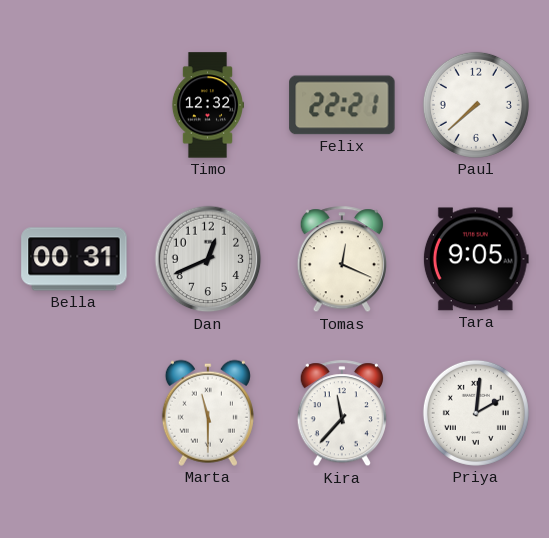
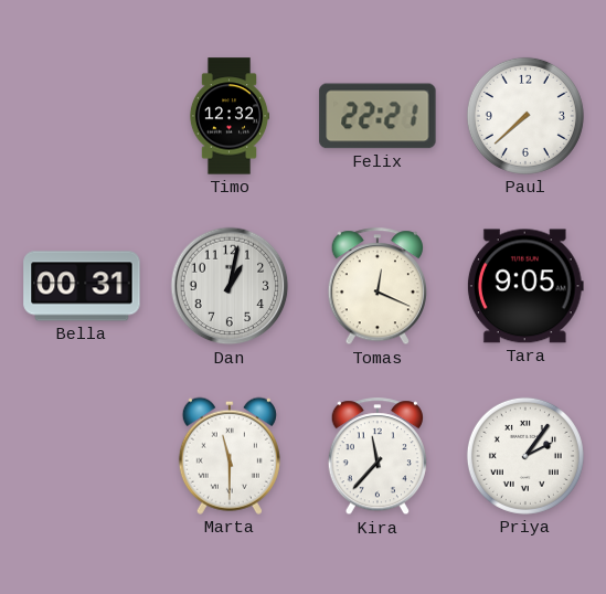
Dan: 12:41 -> 1:02 (230, 286)
Priya: 2:01 -> 2:06 (525, 456)
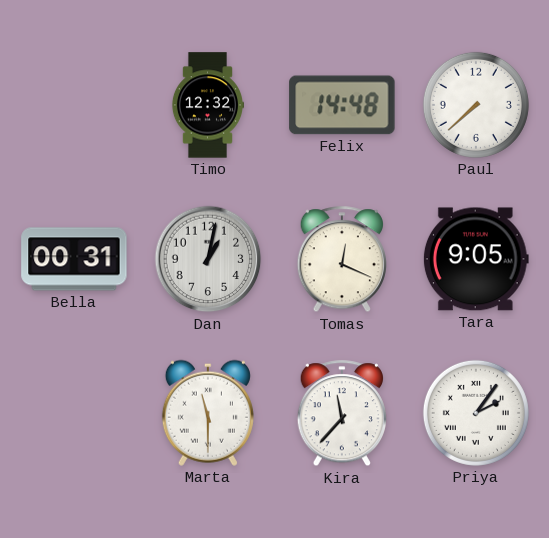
Felix: 22:21 -> 14:48 (342, 105)
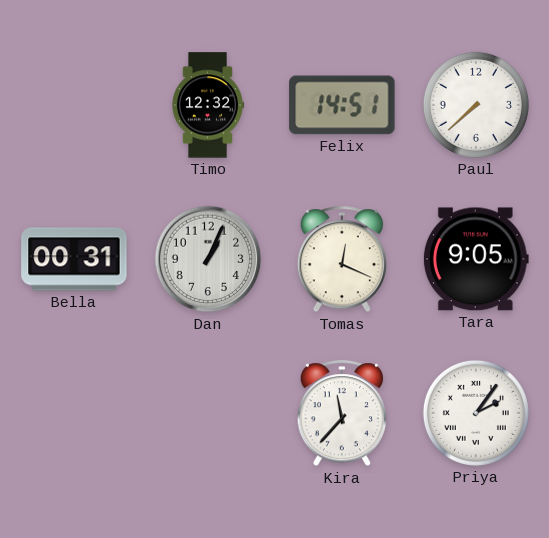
Felix: 14:48 -> 14:51 (342, 105)
Dan: 1:02 -> 1:04 (208, 259)
Marta: 11:30 -> none (208, 413)
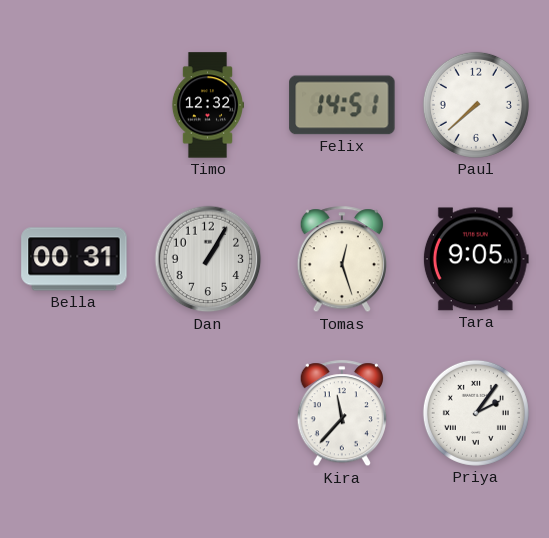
Dan: 1:04 -> 1:05 (208, 259)
Tomas: 12:19 -> 12:27 (341, 260)
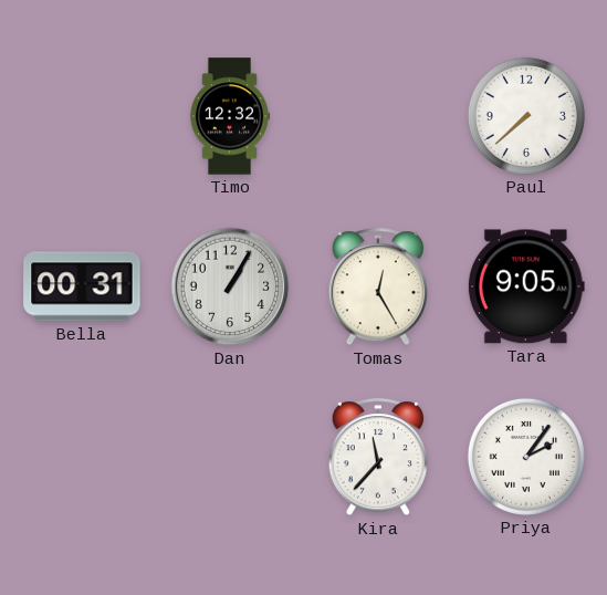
Felix: 14:51 -> none (342, 105)
Tomas: 12:27 -> 12:25 (377, 288)
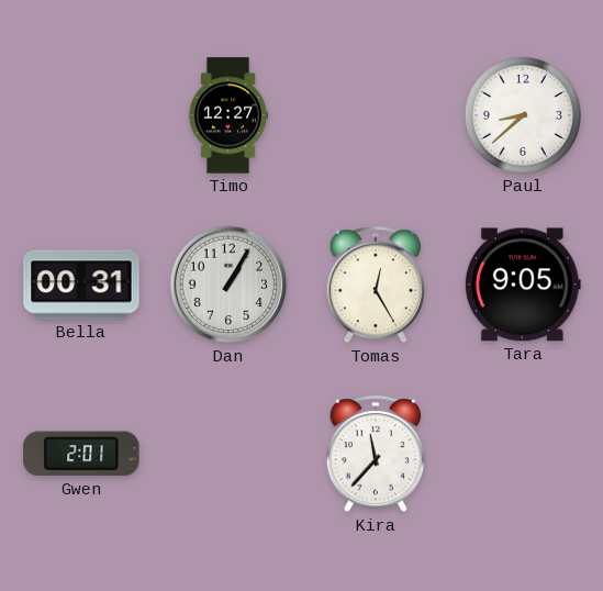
Timo: 12:32 -> 12:27 (227, 115)
Paul: 7:38 -> 8:38 (523, 115)
Gwen: none -> 2:01 (81, 454)
Priya: 2:06 -> none (526, 457)
